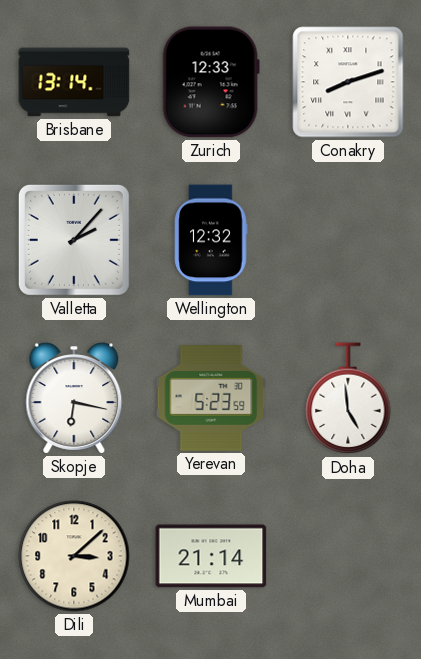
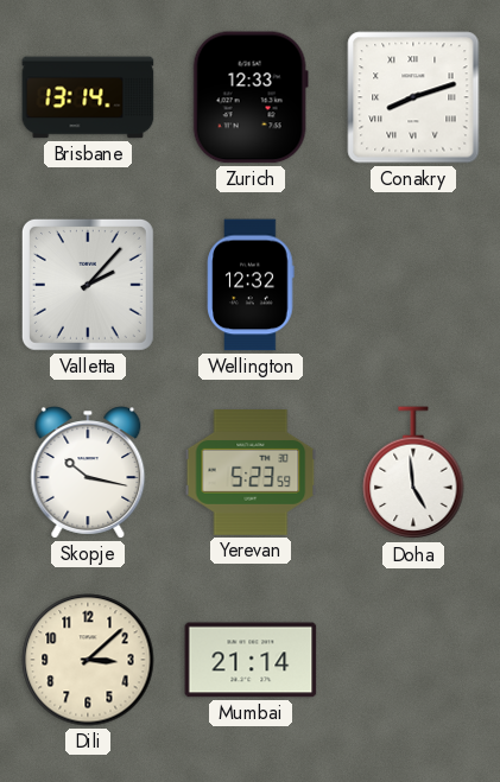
Skopje: 6:17 -> 10:17 (88, 472)
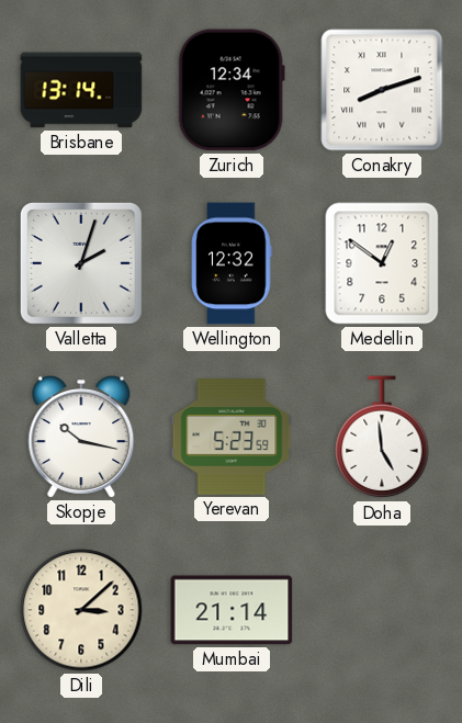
Zurich: 12:33 -> 12:34 (232, 90)
Valletta: 2:07 -> 2:03 (81, 263)
Medellin: none -> 12:51 (382, 263)
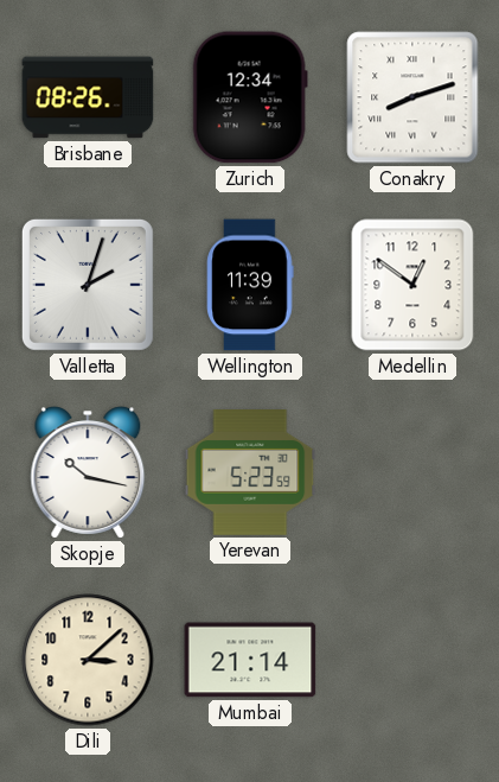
Brisbane: 13:14 -> 08:26 (88, 97)
Wellington: 12:32 -> 11:39 (250, 285)
Doha: 4:59 -> none (382, 438)
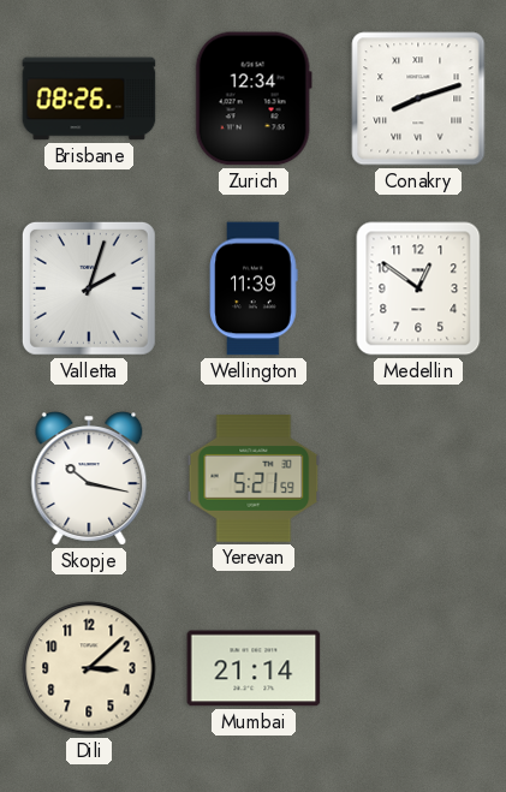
Yerevan: 5:23 -> 5:21 (254, 480)
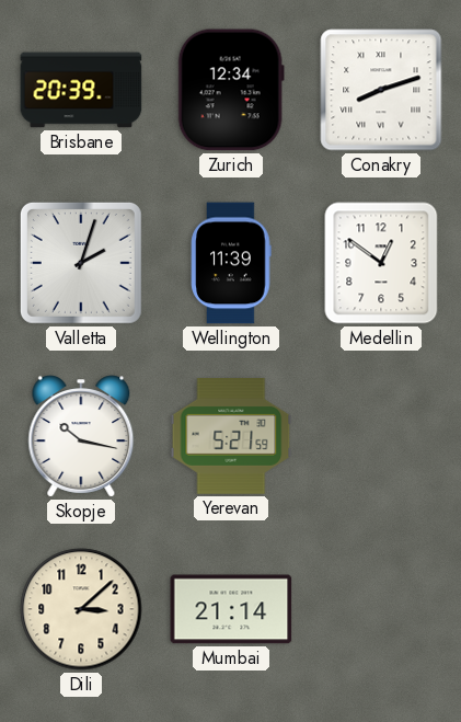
Brisbane: 08:26 -> 20:39 (81, 90)
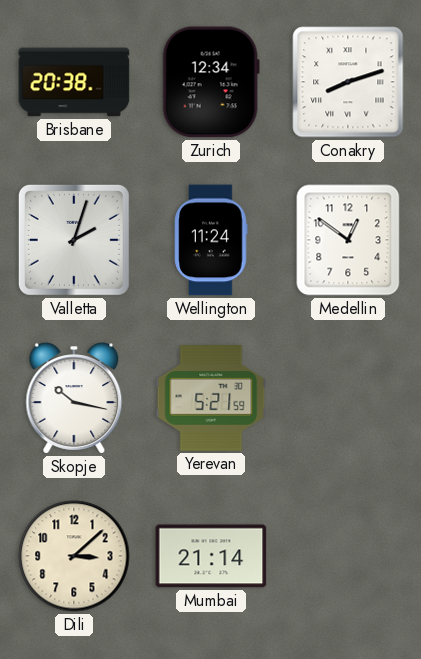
Brisbane: 20:39 -> 20:38 (74, 82)
Wellington: 11:39 -> 11:24 (211, 240)
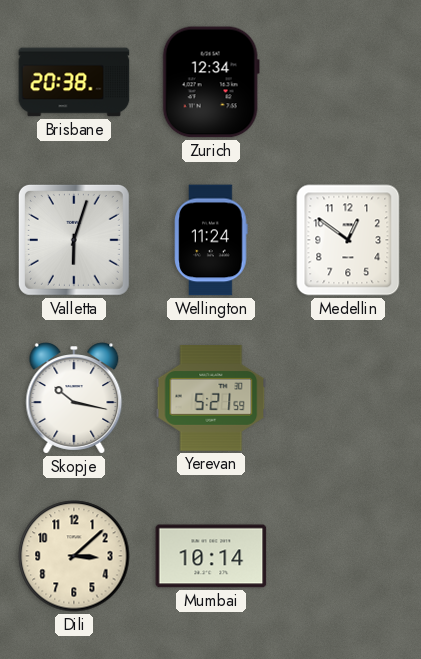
Conakry: 8:12 -> none (348, 82)
Valletta: 2:03 -> 6:03 (74, 240)
Mumbai: 21:14 -> 10:14 (211, 556)
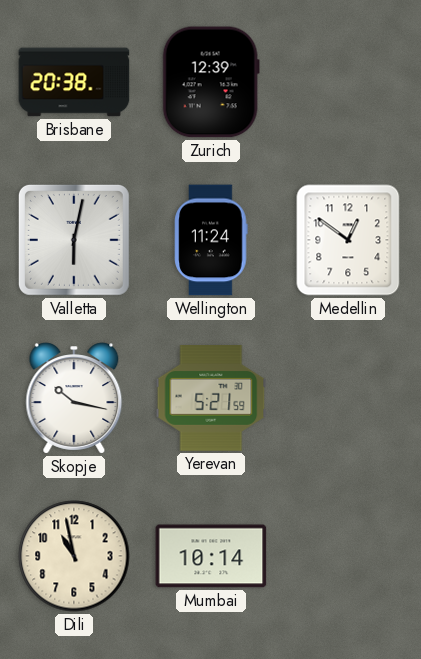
Zurich: 12:34 -> 12:39 (211, 82)
Valletta: 6:03 -> 6:02 (74, 240)
Dili: 3:08 -> 10:58 (74, 556)
